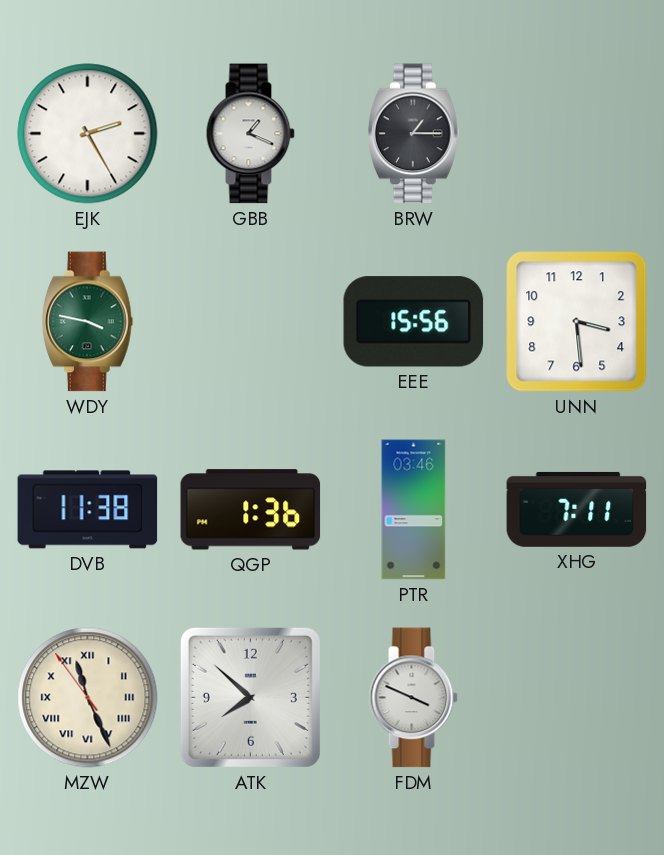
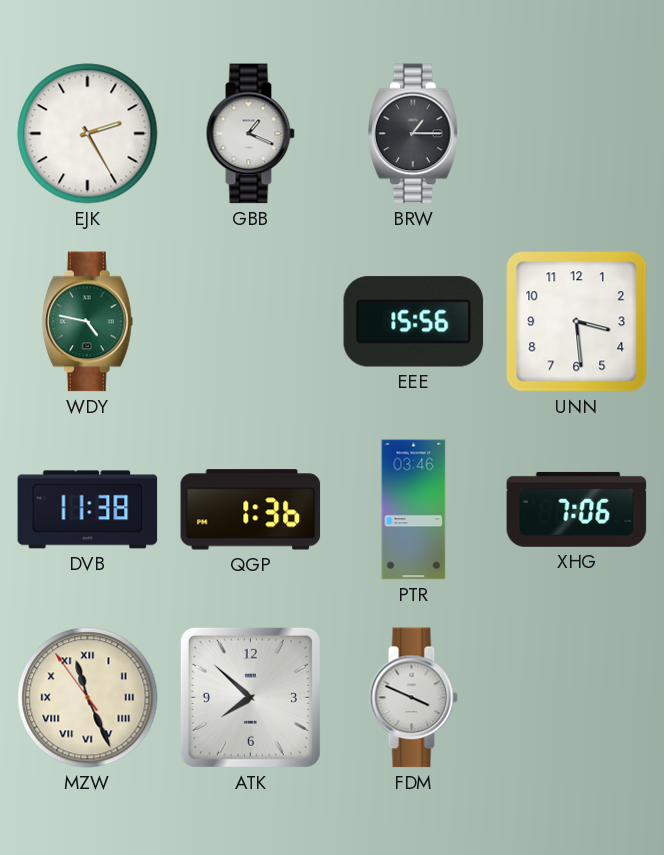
WDY: 3:47 -> 4:47 (87, 322)
XHG: 7:11 -> 7:06 (577, 509)
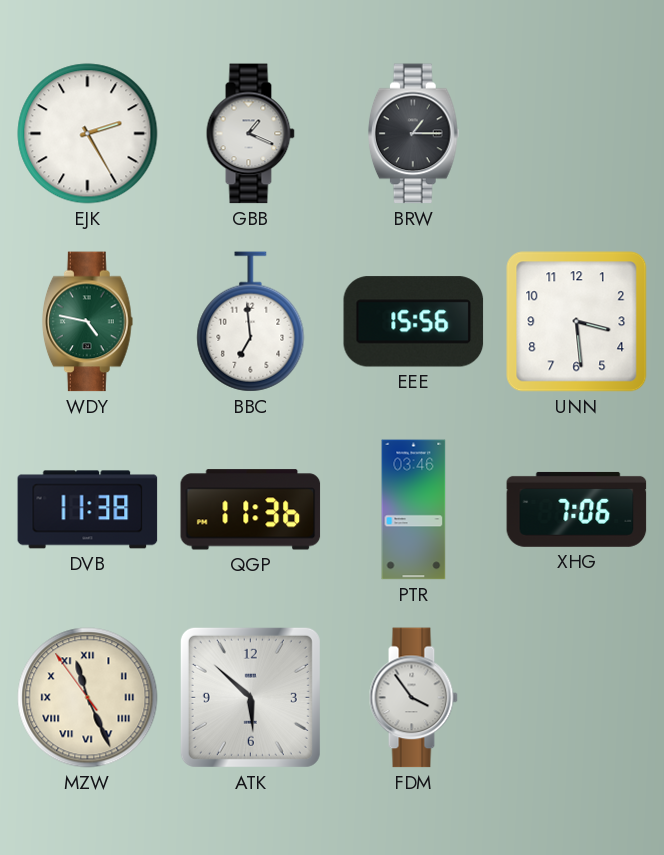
BBC: none -> 6:59 (251, 322)
QGP: 1:36 -> 11:36 (251, 510)
ATK: 7:52 -> 5:52 (250, 697)
FDM: 3:49 -> 3:54 (413, 698)
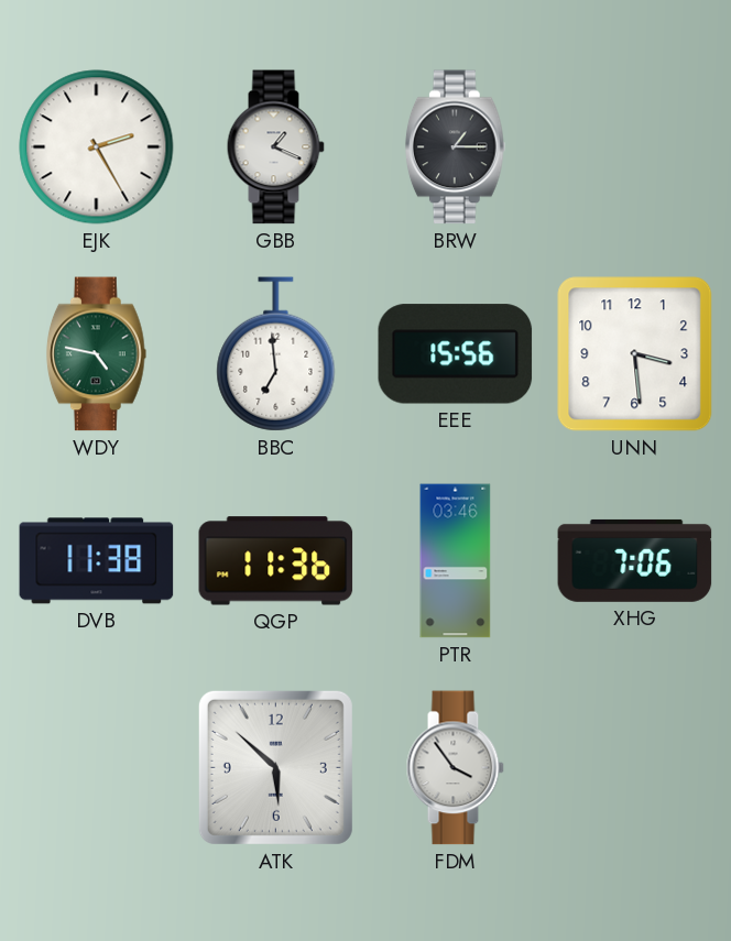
MZW: 11:25 -> none (88, 698)
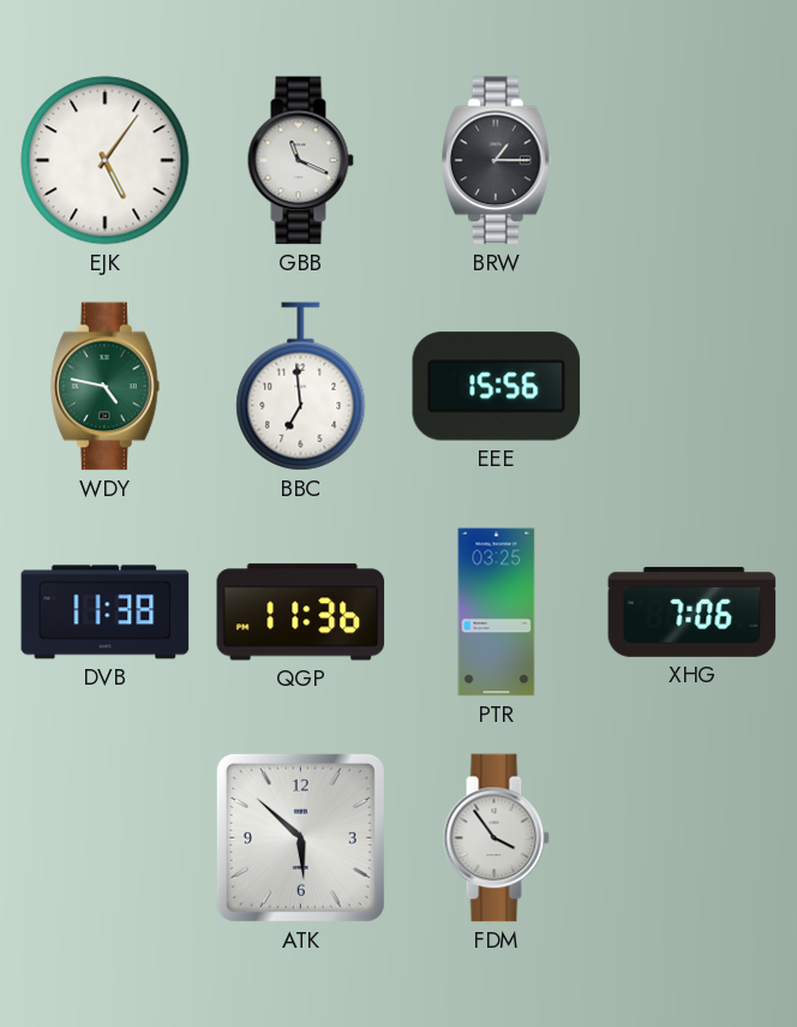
EJK: 2:25 -> 5:06 (106, 161)
GBB: 1:19 -> 11:19 (300, 161)
UNN: 3:29 -> none (635, 354)
PTR: 03:46 -> 03:25 (497, 613)
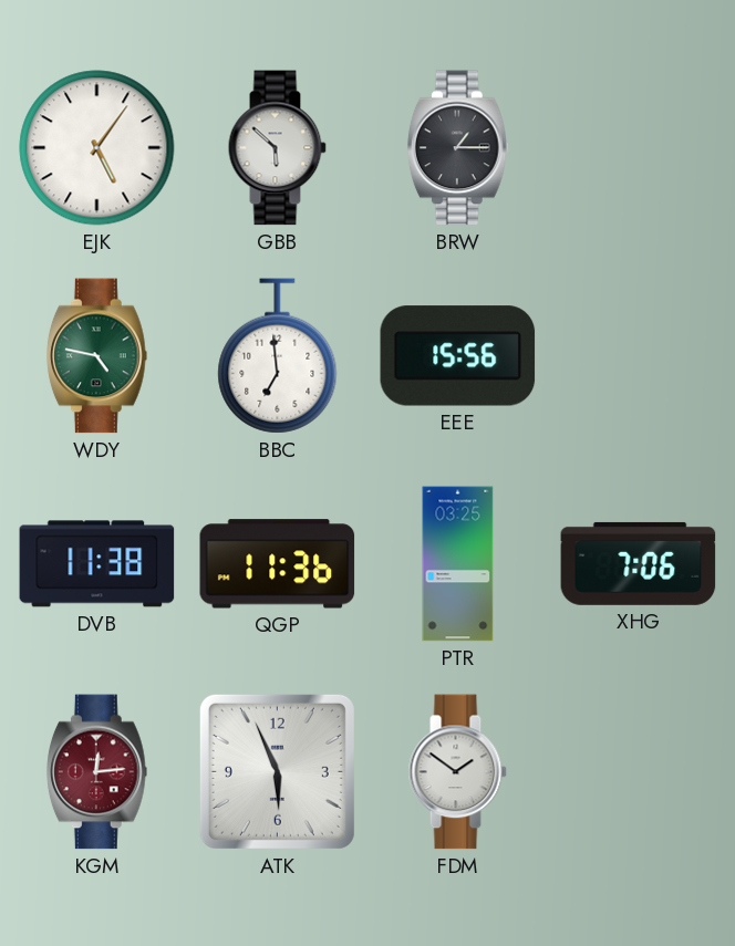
GBB: 11:19 -> 5:52 (277, 148)
KGM: none -> 12:14 (96, 772)
ATK: 5:52 -> 5:56 (277, 771)
FDM: 3:54 -> 1:51 (457, 772)
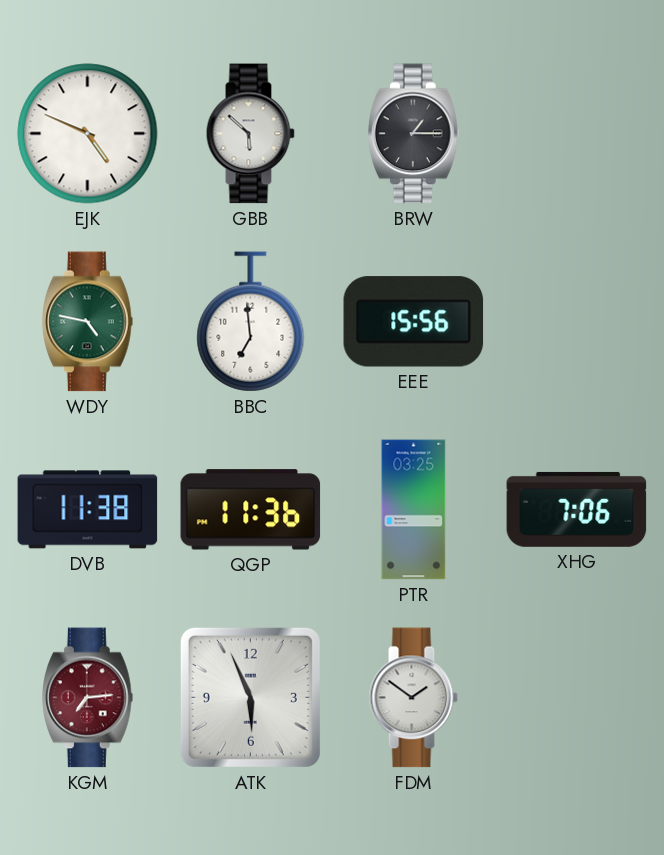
EJK: 5:06 -> 4:49 (88, 134)
KGM: 12:14 -> 7:14 (87, 698)
